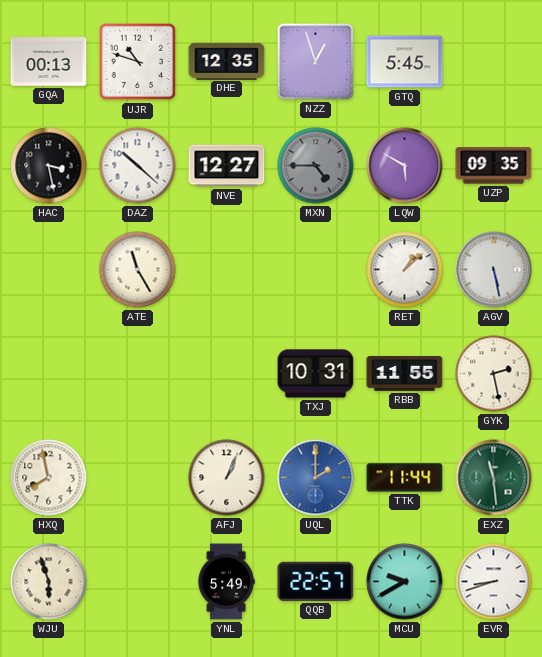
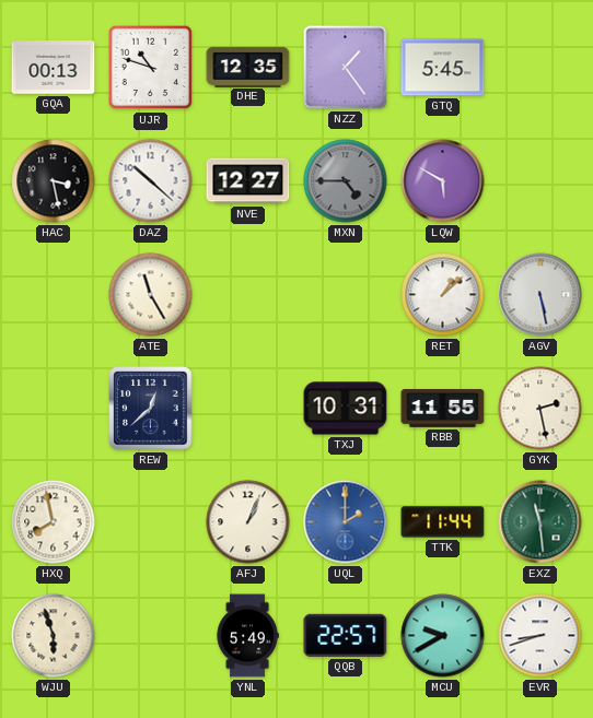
NZZ: 12:57 -> 1:24 (346, 68)
UZP: 09:35 -> none (494, 166)
REW: none -> 12:38 (151, 409)
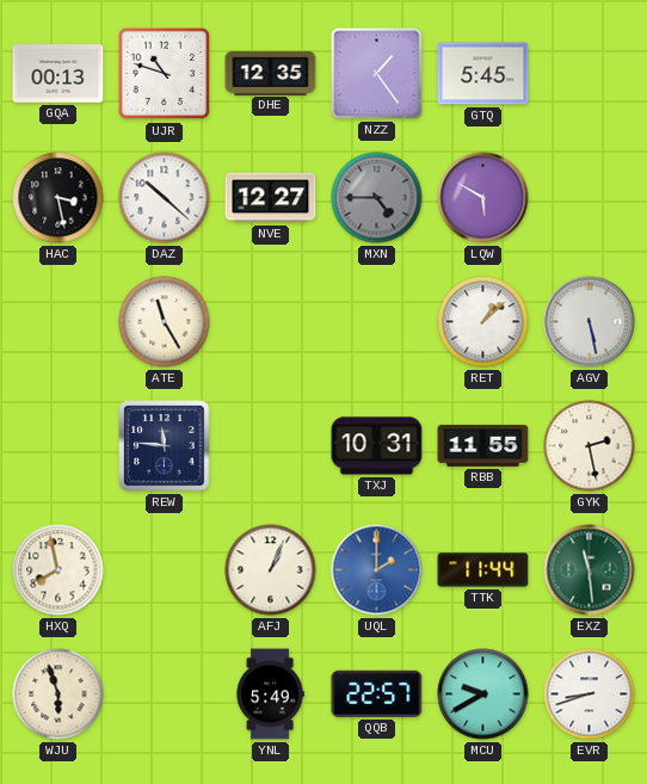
REW: 12:38 -> 11:46 (165, 446)
